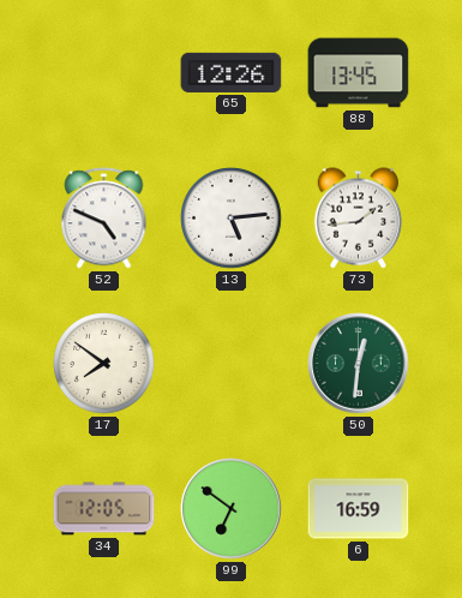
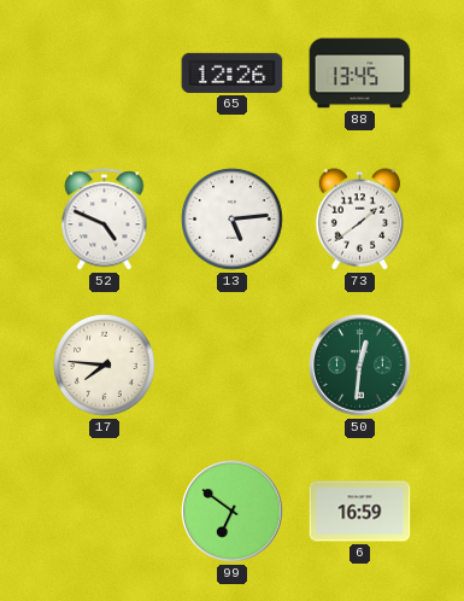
73: 1:44 -> 1:39 (360, 220)
17: 7:51 -> 7:46 (105, 366)
34: 12:05 -> none (104, 509)
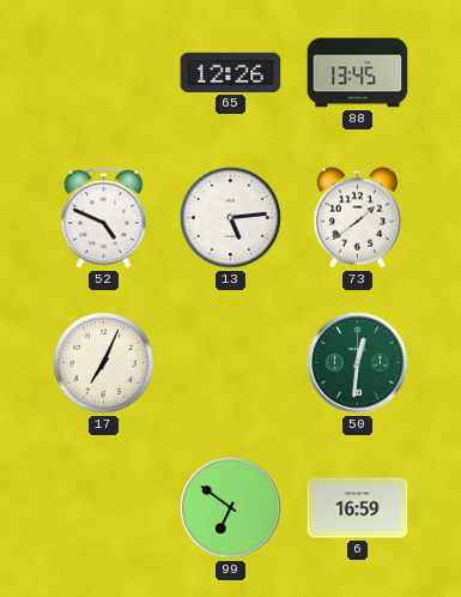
17: 7:46 -> 7:04 (104, 363)
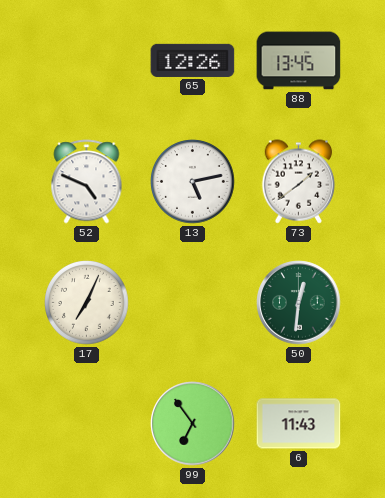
13: 5:14 -> 5:13 (193, 182)
99: 6:51 -> 6:54 (193, 424)
6: 16:59 -> 11:43 (299, 424)
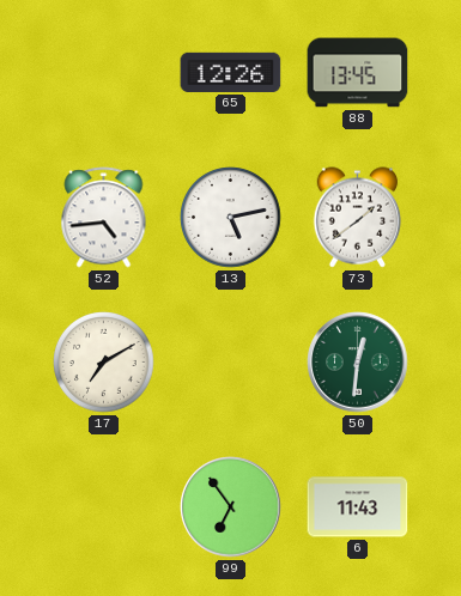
52: 4:49 -> 4:44 (104, 218)
17: 7:04 -> 7:10 (104, 363)
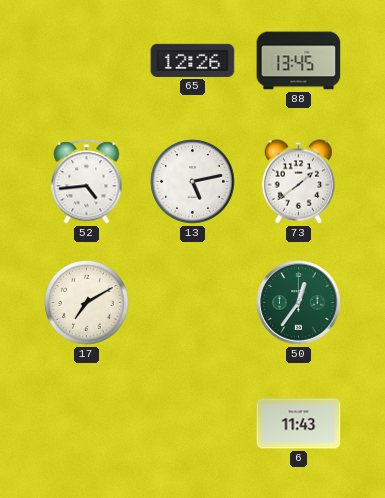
50: 12:31 -> 12:36 (299, 303)
99: 6:54 -> none (231, 507)
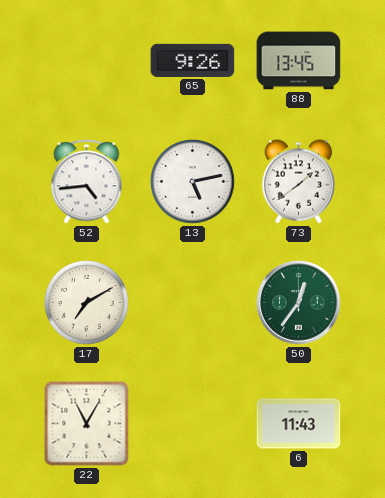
65: 12:26 -> 9:26 (193, 60)
22: none -> 11:05 (87, 424)
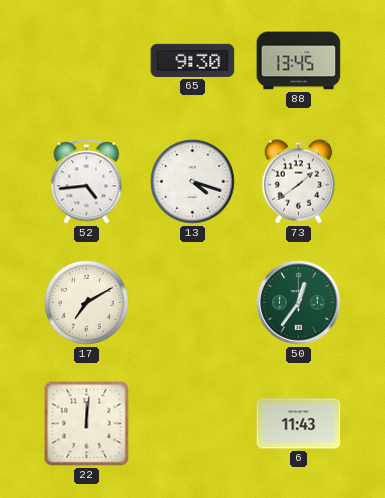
65: 9:26 -> 9:30 (193, 60)
13: 5:13 -> 4:18 (193, 182)
22: 11:05 -> 12:01 (87, 424)
